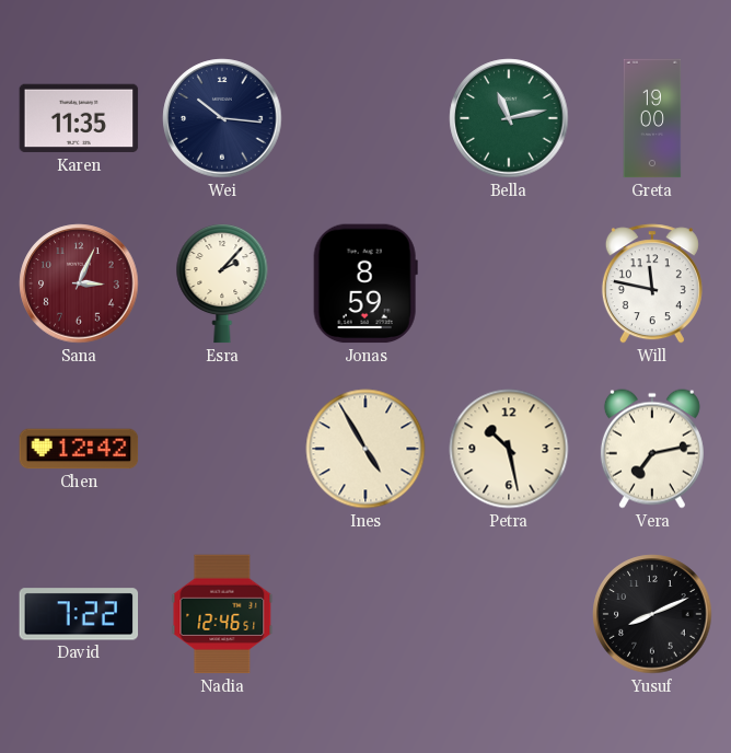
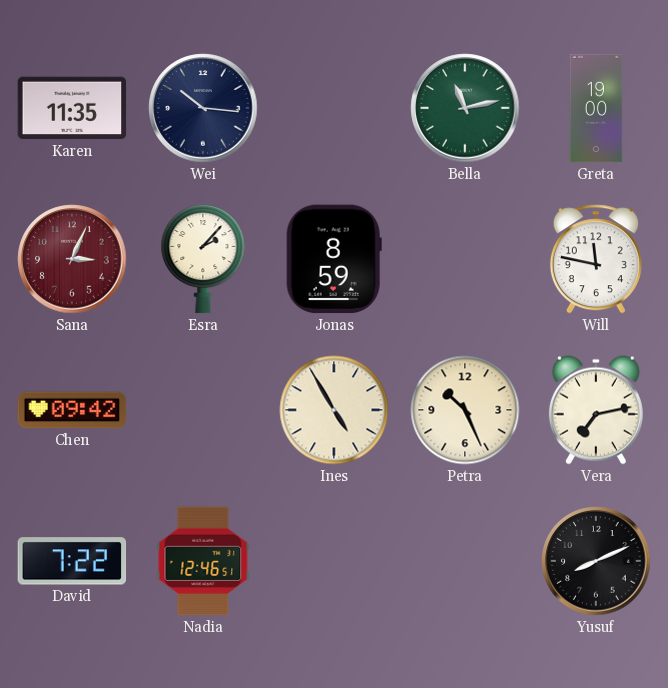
Chen: 12:42 -> 09:42 (72, 410)
Petra: 10:28 -> 10:26 (465, 410)
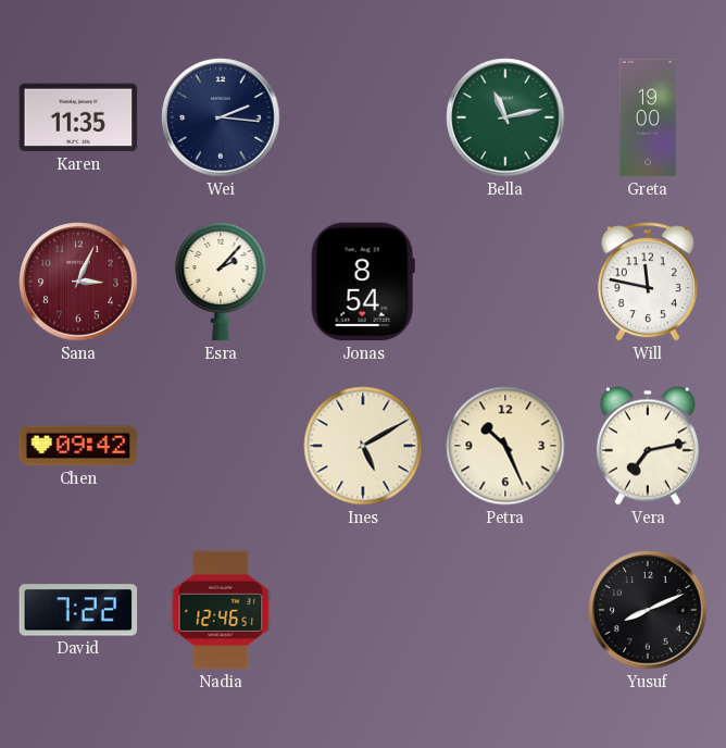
Wei: 10:16 -> 2:16 (221, 117)
Jonas: 8:59 -> 8:54 (363, 282)
Ines: 4:55 -> 5:10 (363, 446)
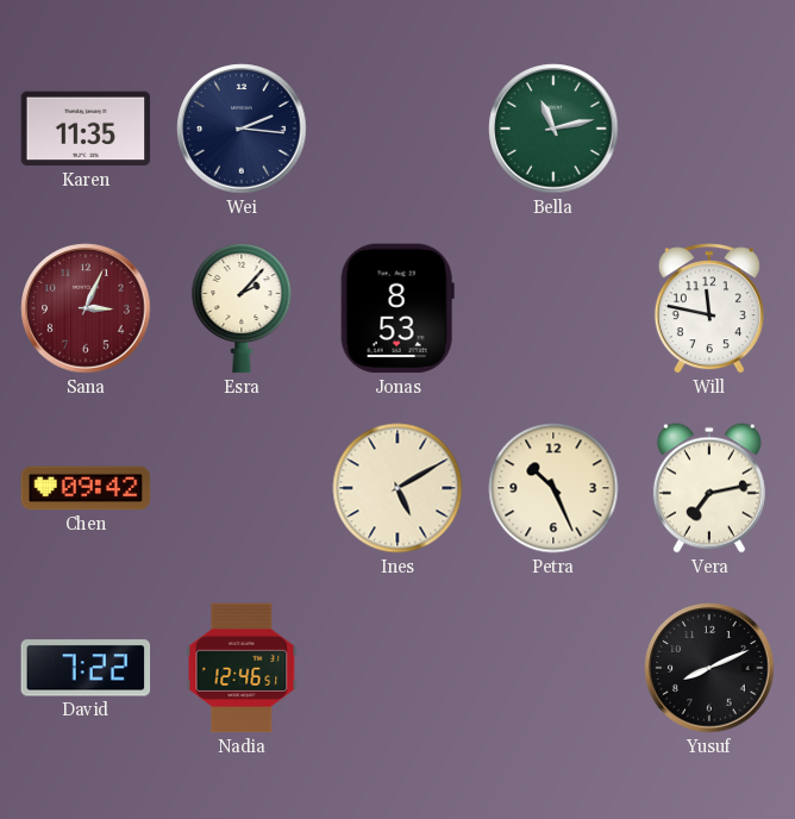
Greta: 19:00 -> none (648, 117)
Jonas: 8:54 -> 8:53 (397, 308)
